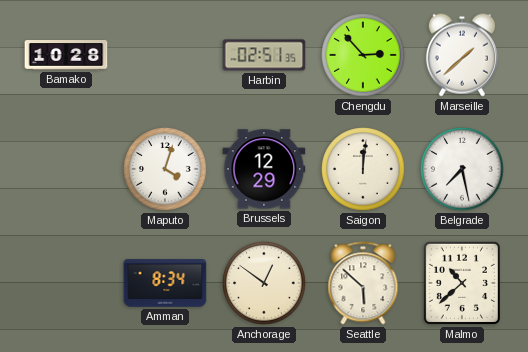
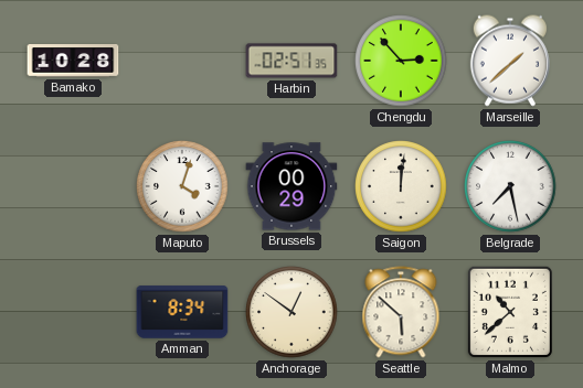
Brussels: 12:29 -> 00:29 (291, 186)
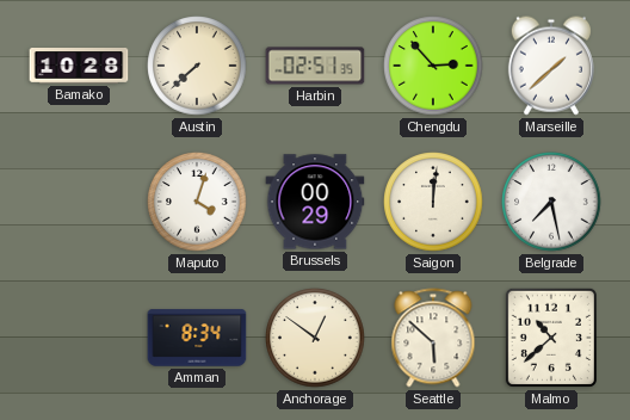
Austin: none -> 7:38 (197, 66)
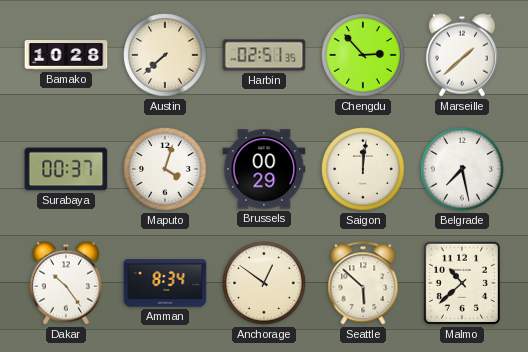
Surabaya: none -> 00:37 (66, 169)
Dakar: none -> 10:24 (66, 283)
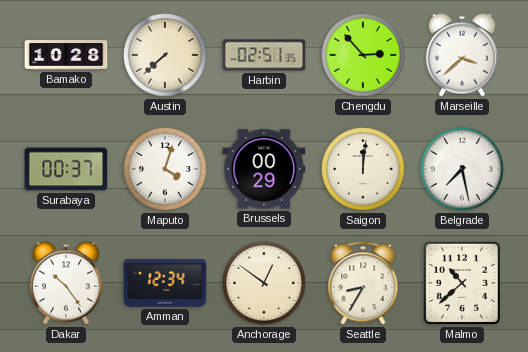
Marseille: 1:38 -> 3:38 (462, 55)
Amman: 8:34 -> 12:34 (165, 283)
Seattle: 5:52 -> 8:35 (363, 283)
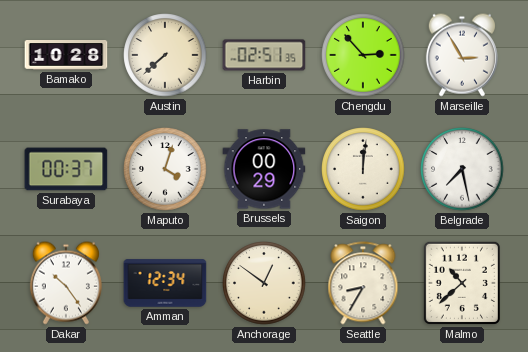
Marseille: 3:38 -> 2:55 (462, 55)
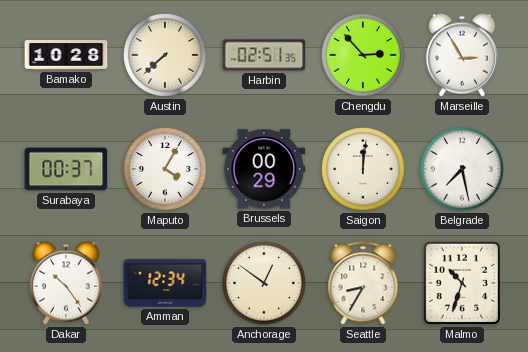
Maputo: 4:03 -> 4:05 (165, 169)
Malmo: 10:38 -> 10:33 (462, 283)
